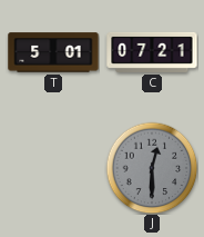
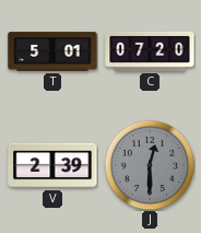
C: 07:21 -> 07:20 (150, 51)
V: none -> 2:39 (52, 165)
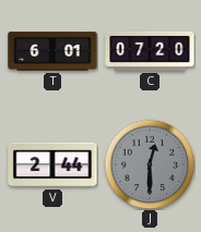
T: 5:01 -> 6:01 (52, 51)
V: 2:39 -> 2:44 (52, 164)
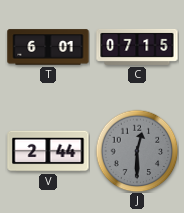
C: 07:20 -> 07:15 (137, 47)
